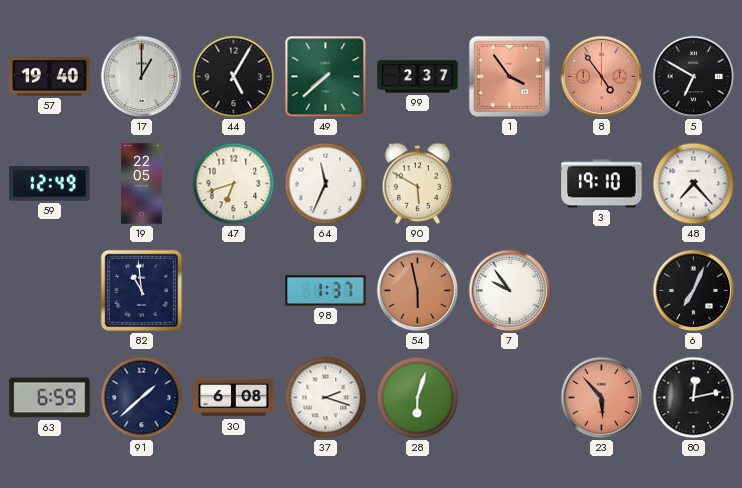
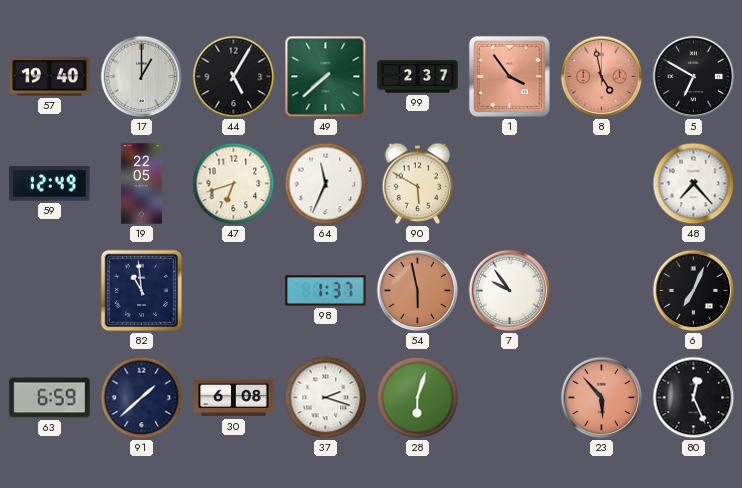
8: 4:54 -> 4:58 (602, 77)
3: 19:10 -> none (602, 184)
80: 12:13 -> 12:26 (694, 398)
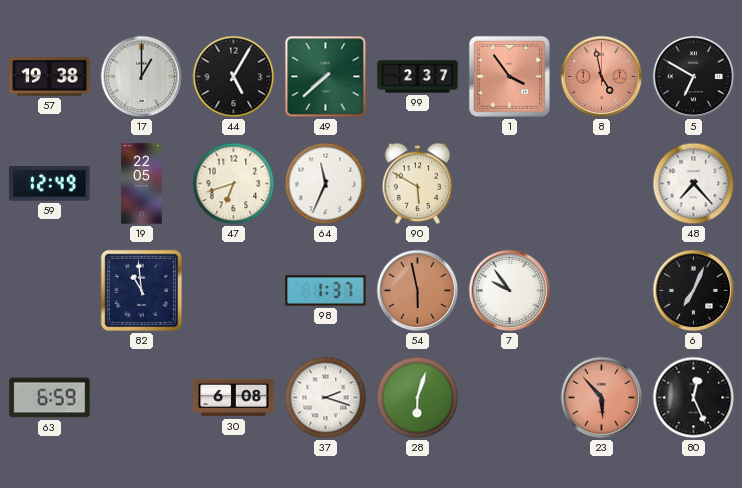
57: 19:40 -> 19:38 (50, 77)
91: 1:38 -> none (142, 398)
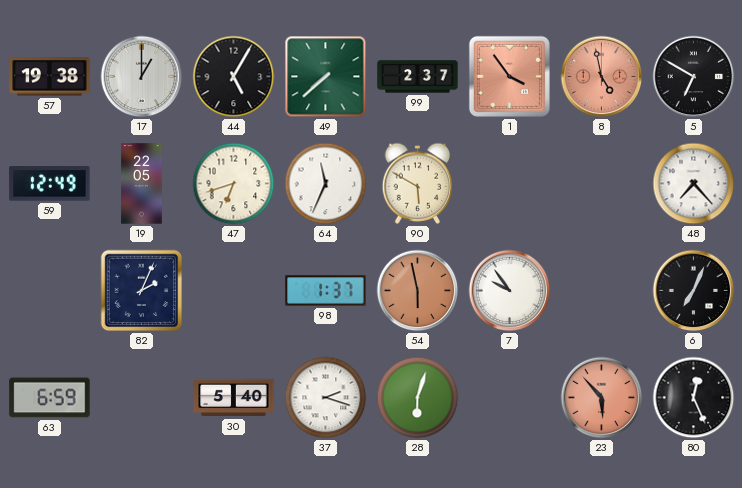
82: 10:59 -> 2:04 (142, 291)
30: 6:08 -> 5:40 (234, 398)
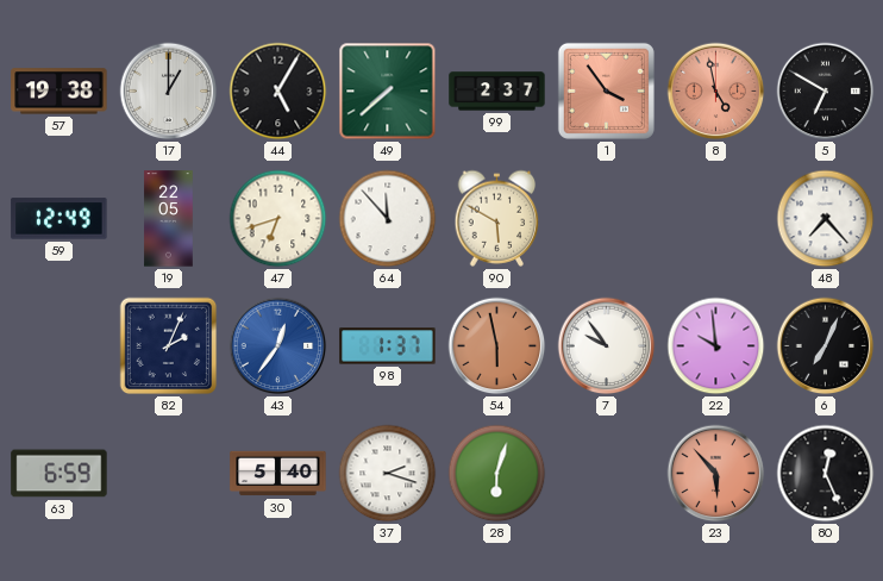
64: 11:34 -> 11:53 (388, 219)
43: none -> 12:36 (278, 346)
22: none -> 9:59 (716, 346)
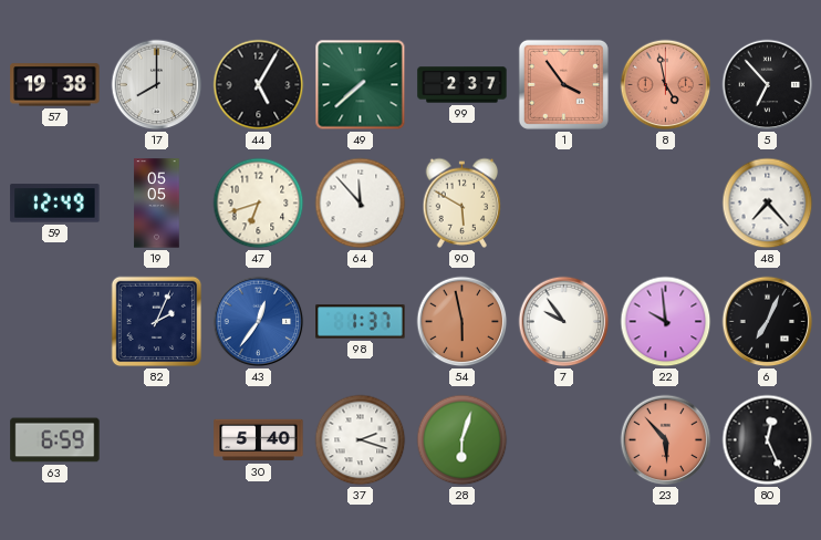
17: 1:00 -> 8:00 (157, 85)
5: 6:50 -> 6:53 (768, 85)
19: 22:05 -> 05:05 (157, 204)
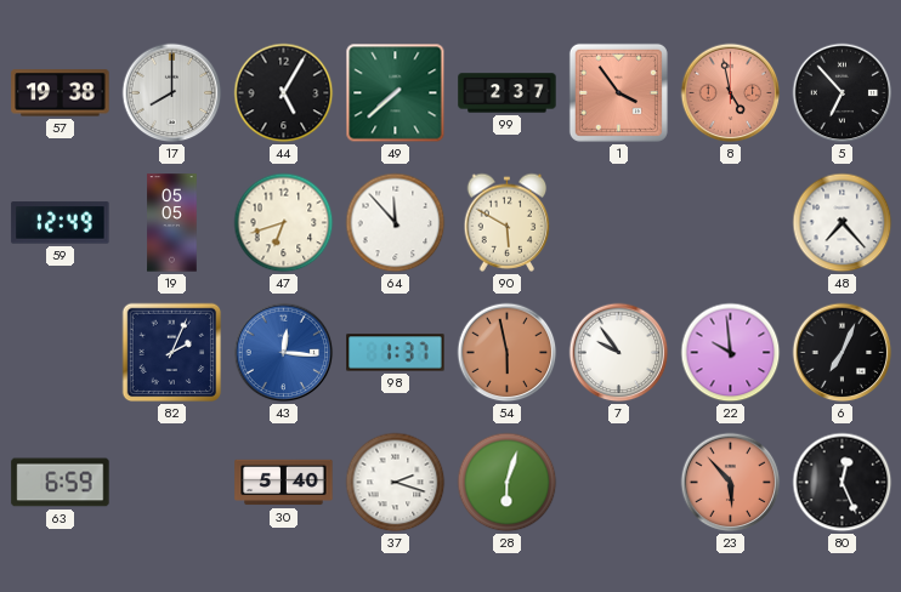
43: 12:36 -> 12:16 (284, 353)
